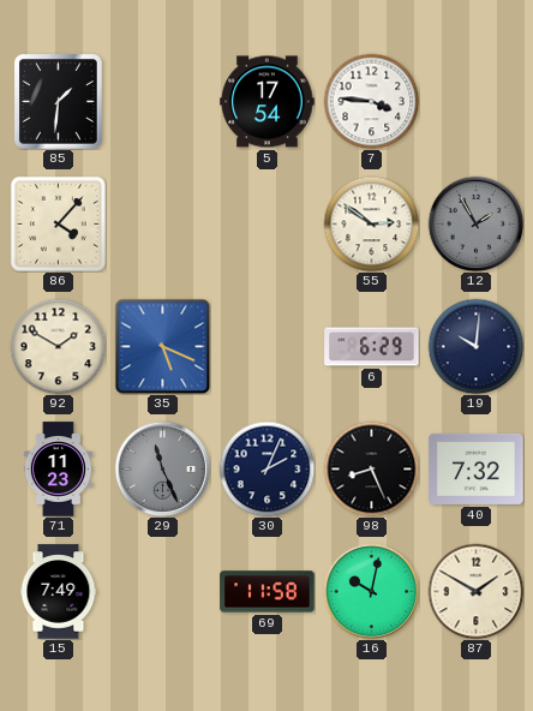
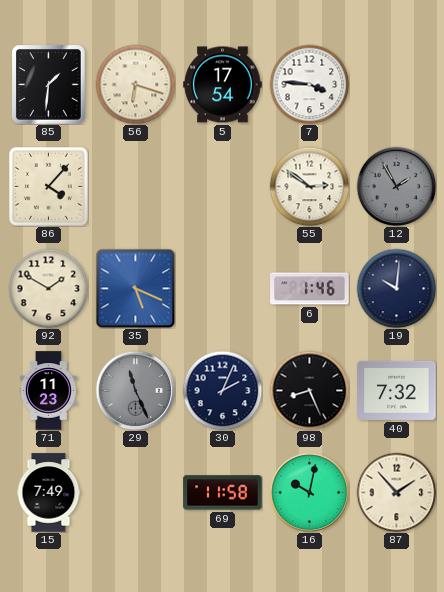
56: none -> 6:18 (135, 84)
6: 6:29 -> 1:46 (310, 289)
87: 1:50 -> 1:53 (396, 492)
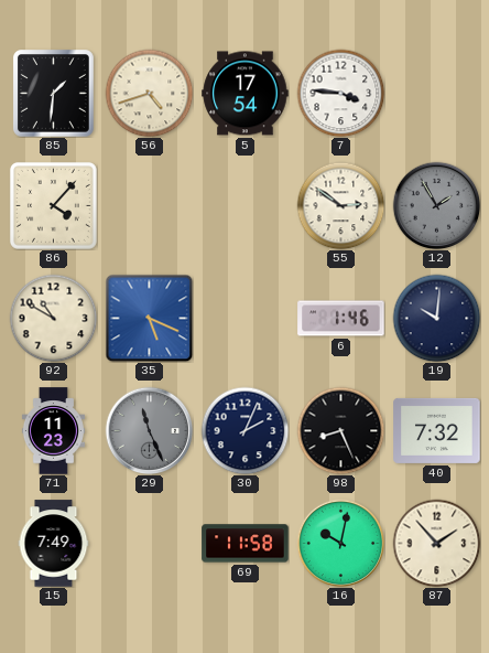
56: 6:18 -> 4:42 (149, 93)
92: 1:50 -> 10:50 (53, 318)
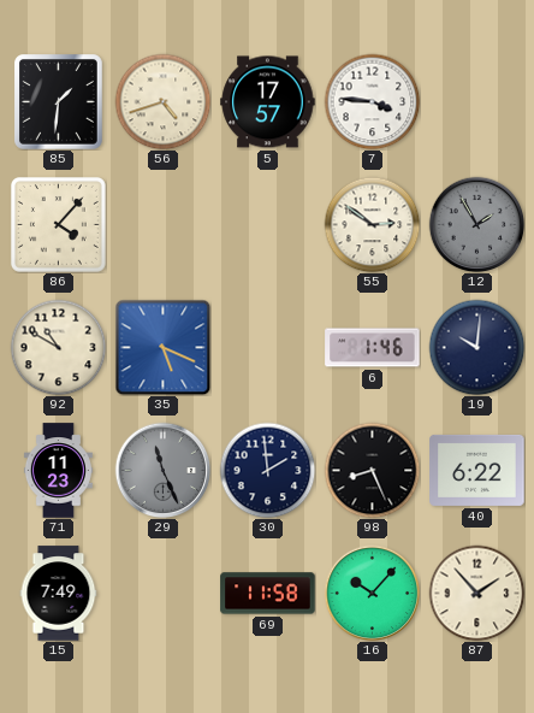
5: 17:54 -> 17:57 (268, 102)
30: 2:04 -> 1:59 (267, 470)
40: 7:32 -> 6:22 (477, 470)
16: 10:02 -> 10:07 (372, 593)
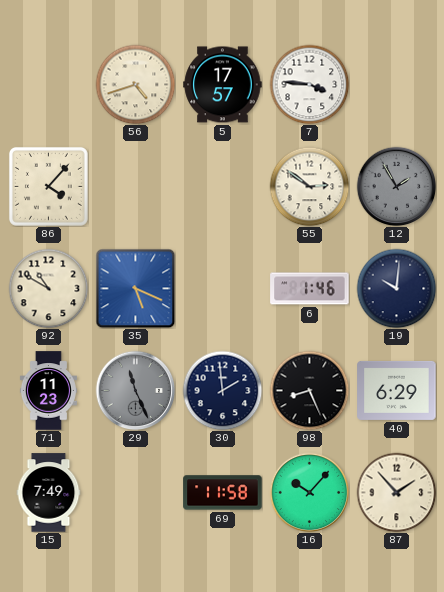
85: 1:31 -> none (59, 102)
40: 6:22 -> 6:29 (397, 390)
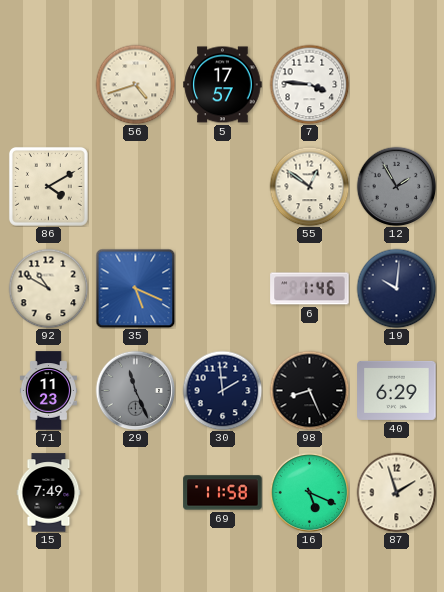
86: 4:07 -> 4:10 (48, 186)
55: 2:51 -> 12:51 (309, 186)
16: 10:07 -> 5:19 (309, 492)
87: 1:53 -> 1:57 (396, 492)
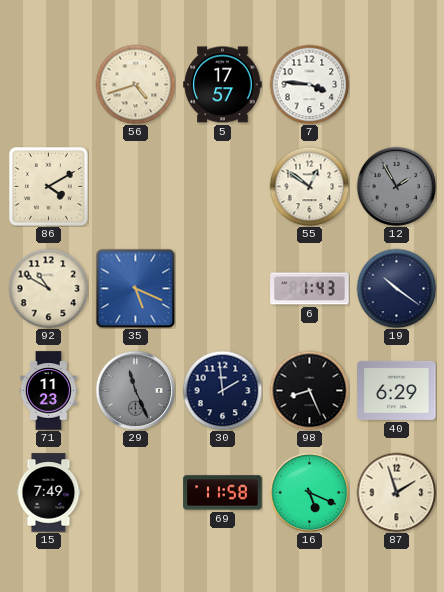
6: 1:46 -> 1:43 (310, 289)
19: 10:01 -> 10:21 (396, 288)
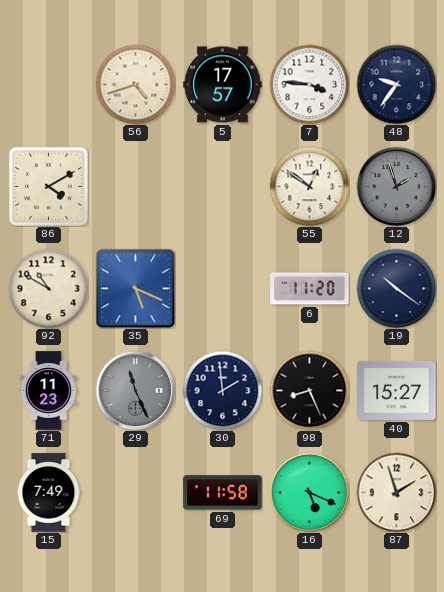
48: none -> 9:36 (396, 84)
12: 1:55 -> 1:57 (396, 186)
6: 1:43 -> 11:20 (310, 289)
40: 6:29 -> 15:27 (397, 390)
